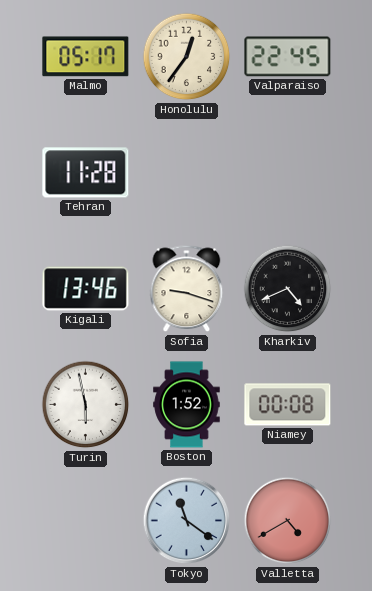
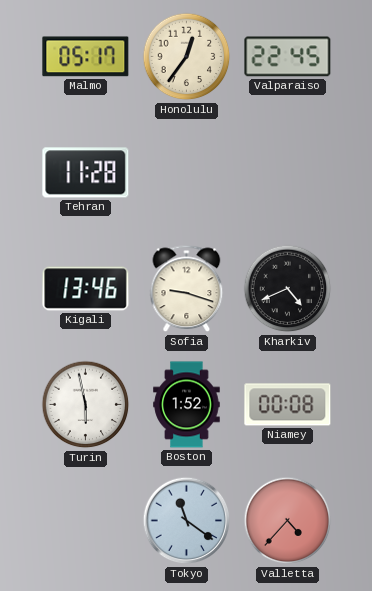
Valletta: 4:40 -> 4:37 (288, 521)
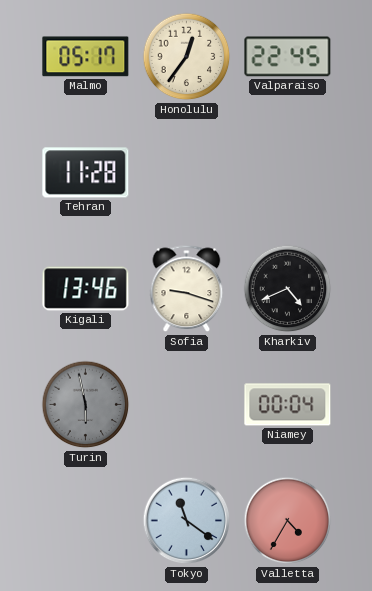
Turin dial: white -> grey (86, 405)
Boston: 1:52 -> none (187, 405)
Niamey: 00:08 -> 00:04 (288, 405)
Valletta: 4:37 -> 4:35 (288, 521)
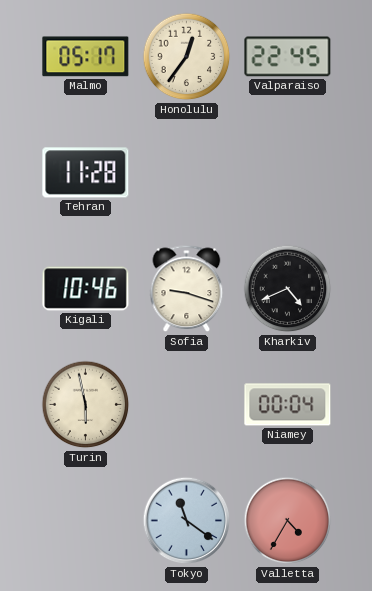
Kigali: 13:46 -> 10:46 (86, 289)
Turin dial: grey -> cream (86, 405)
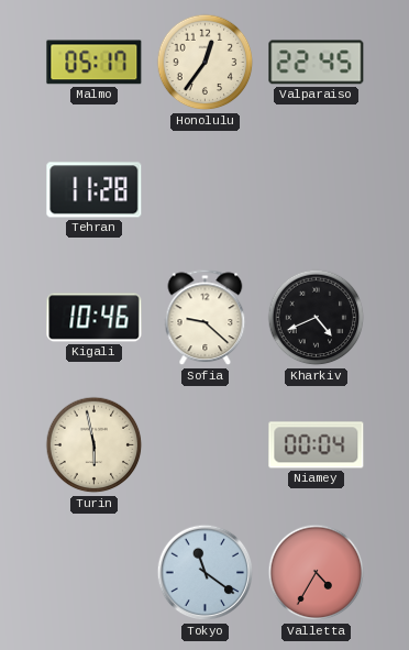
Sofia: 9:18 -> 9:22 (206, 318)
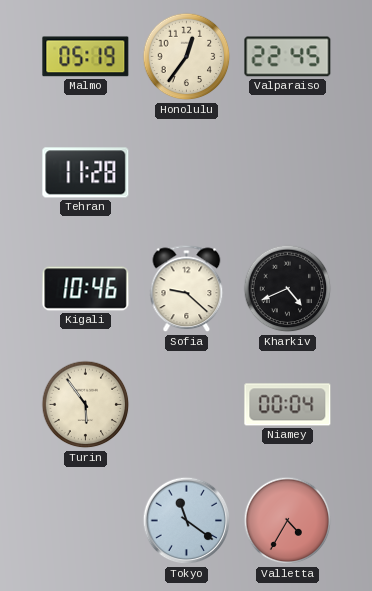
Malmo: 05:17 -> 05:19 (86, 57)
Turin: 5:58 -> 5:54 (86, 405)
